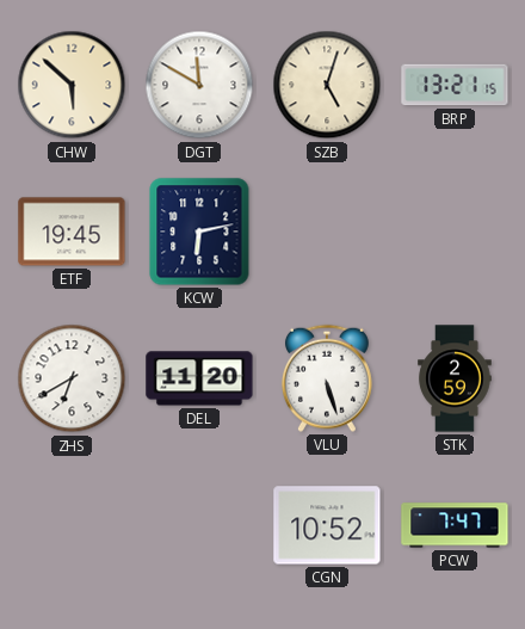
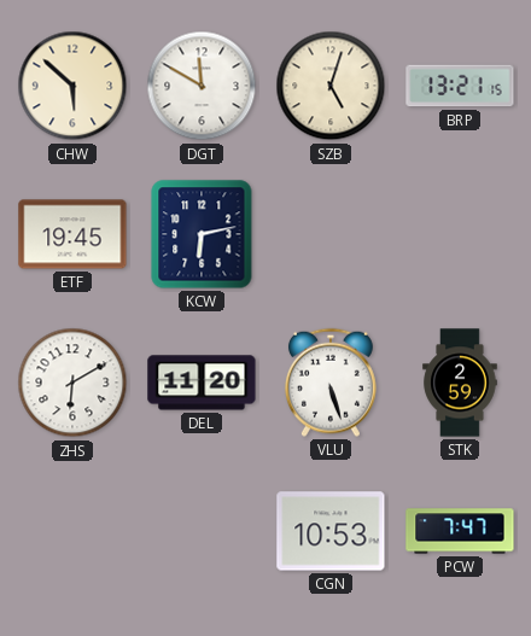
ZHS: 6:40 -> 6:10 (72, 383)
CGN: 10:52 -> 10:53 (331, 531)
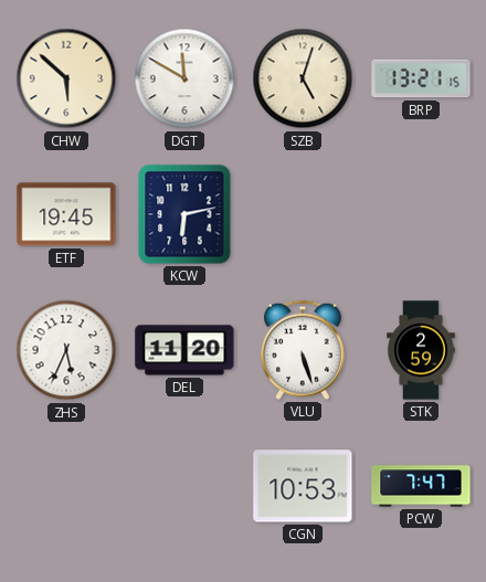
ZHS: 6:10 -> 5:34 (66, 350)
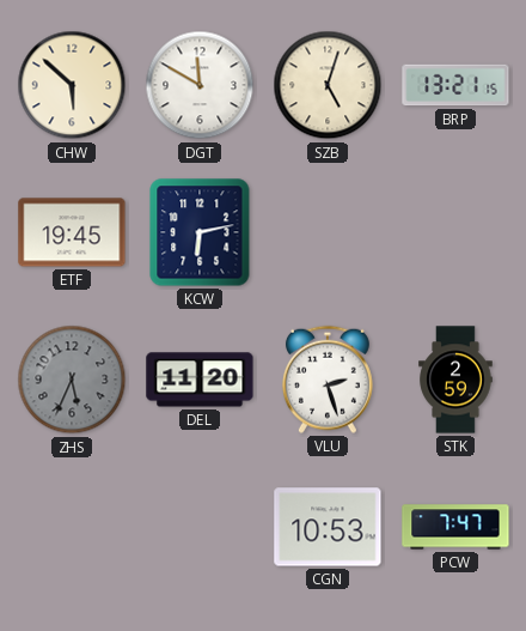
ZHS dial: white -> grey (72, 380)
VLU: 5:27 -> 2:27 (328, 380)
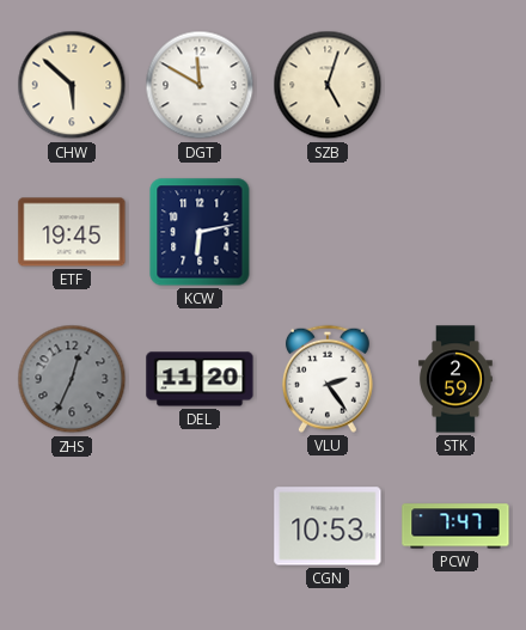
BRP: 13:21 -> none (455, 85)
ZHS: 5:34 -> 12:34 (72, 379)
VLU: 2:27 -> 2:24 (328, 379)
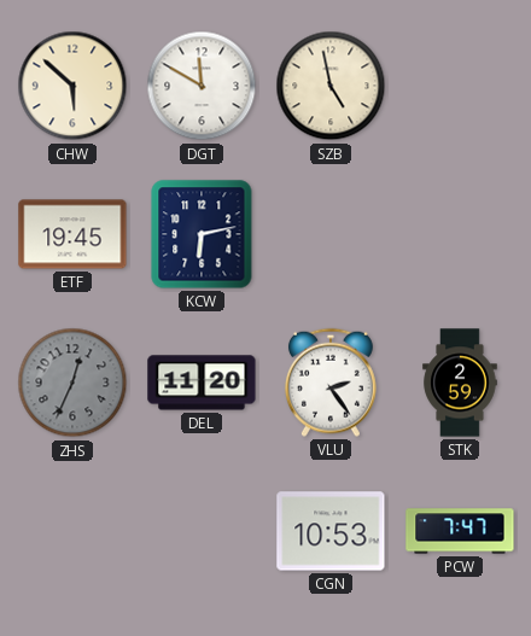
SZB: 5:03 -> 4:58 (331, 86)
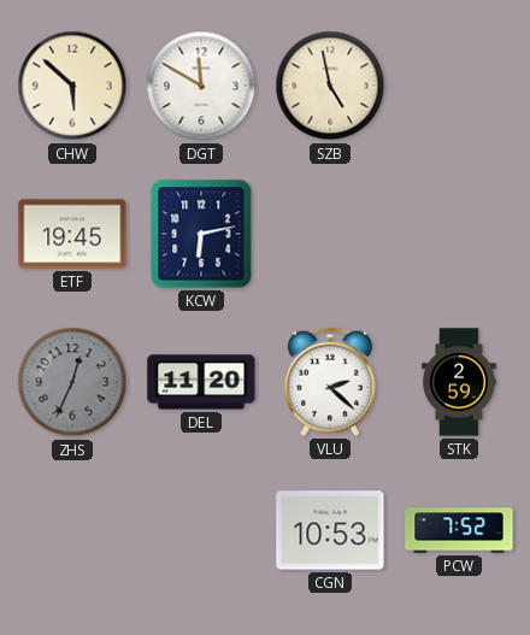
VLU: 2:24 -> 2:22 (330, 382)
PCW: 7:47 -> 7:52 (459, 530)
